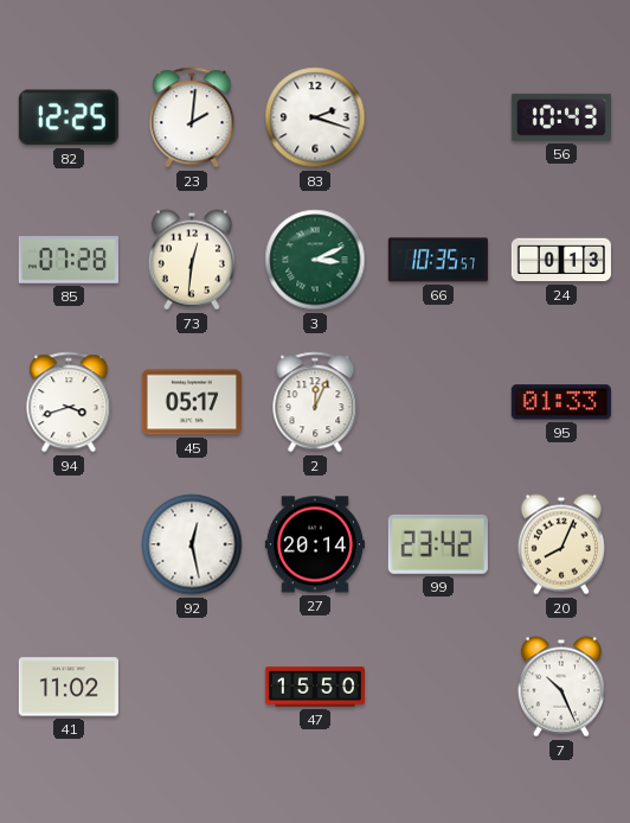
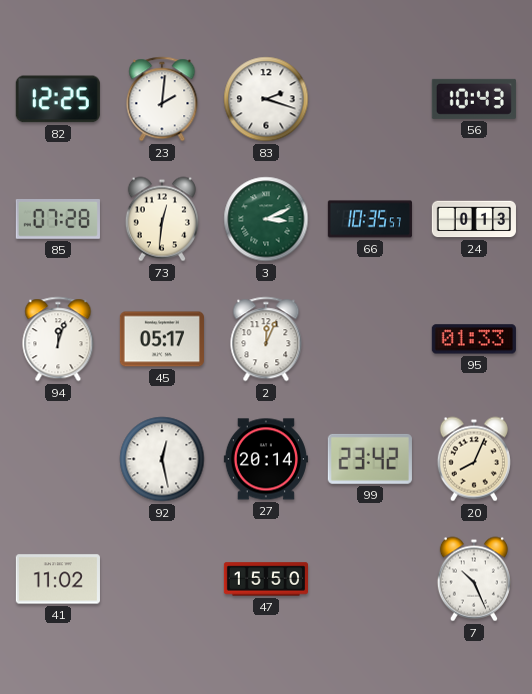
94: 3:42 -> 12:03 (58, 339)
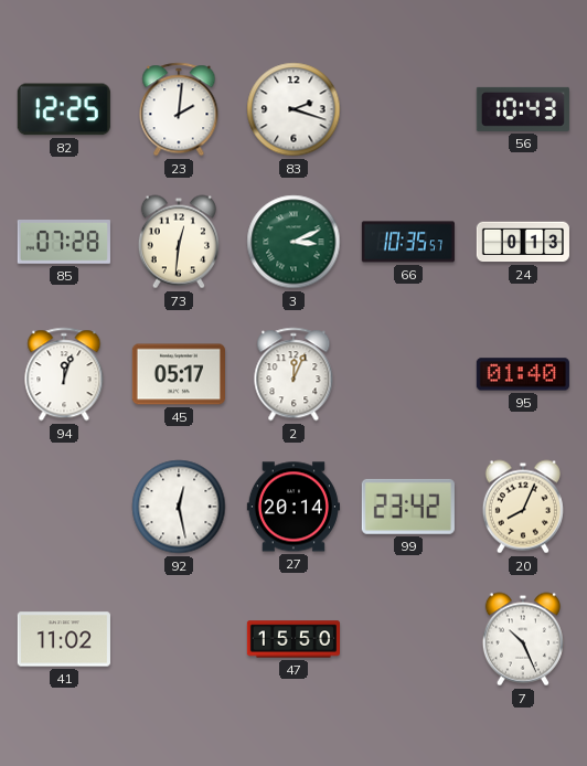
95: 01:33 -> 01:40 (523, 374)
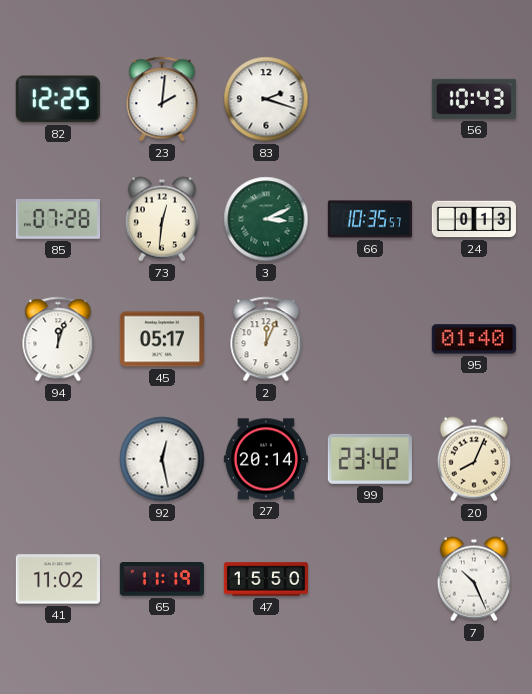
65: none -> 11:19 (162, 580)
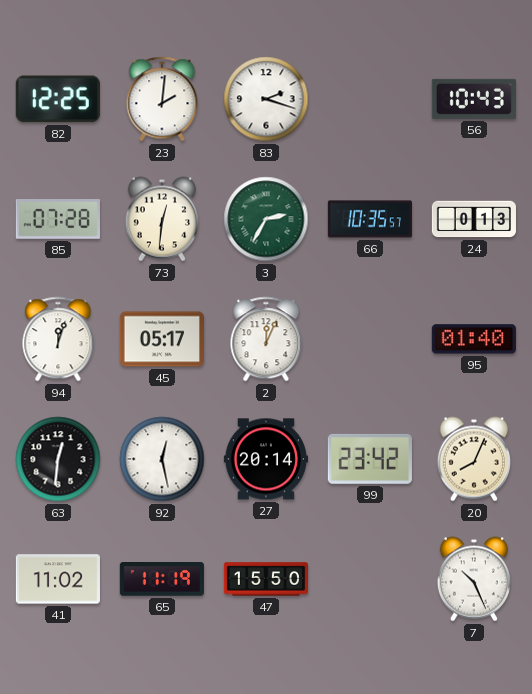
3: 3:11 -> 2:35 (266, 219)
63: none -> 12:31 (58, 459)
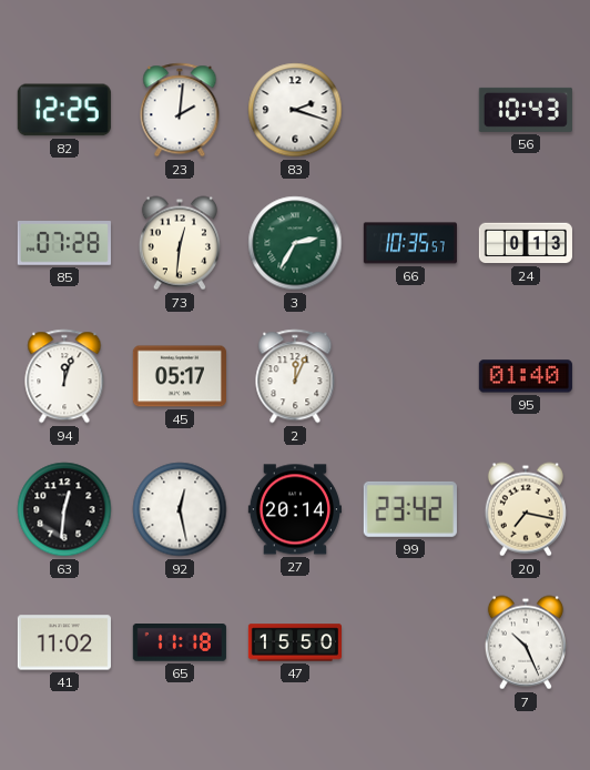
20: 8:04 -> 7:17 (526, 509)
65: 11:19 -> 11:18 (180, 644)
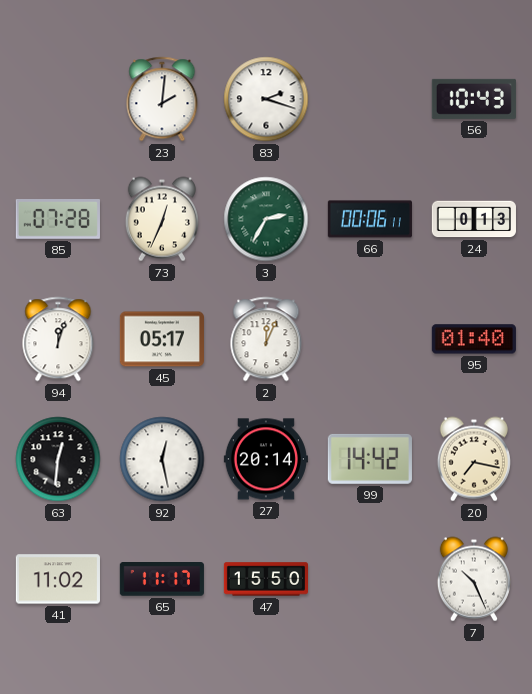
82: 12:25 -> none (64, 110)
73: 12:31 -> 12:34 (162, 219)
66: 10:35 -> 00:06 (370, 219)
99: 23:42 -> 14:42 (370, 459)
65: 11:18 -> 11:17 (162, 580)
